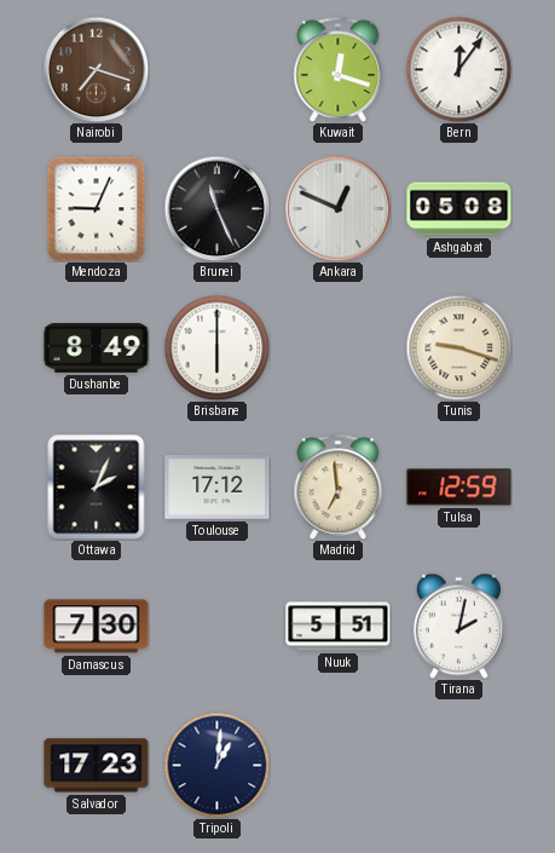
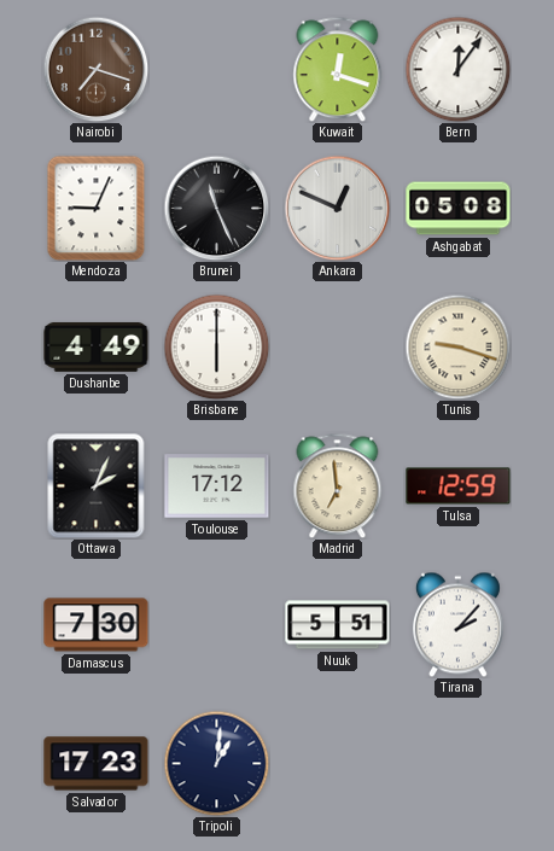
Dushanbe: 8:49 -> 4:49 (97, 346)
Tirana: 2:02 -> 2:07 (457, 624)
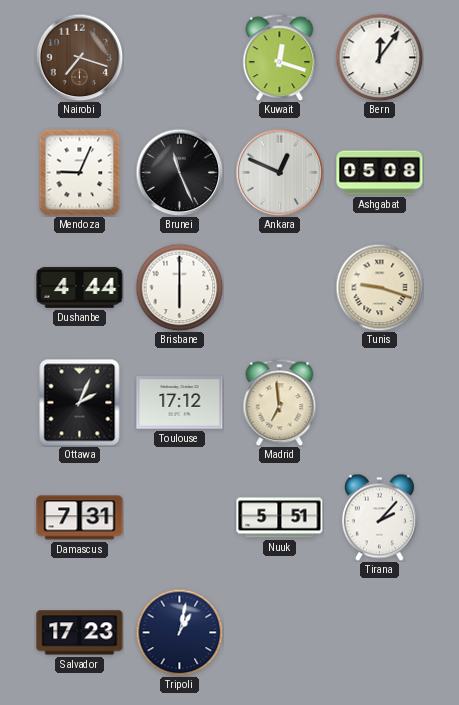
Dushanbe: 4:49 -> 4:44 (80, 287)
Tulsa: 12:59 -> none (459, 486)
Damascus: 7:30 -> 7:31 (80, 518)
Tripoli: 1:01 -> 1:02 (179, 632)
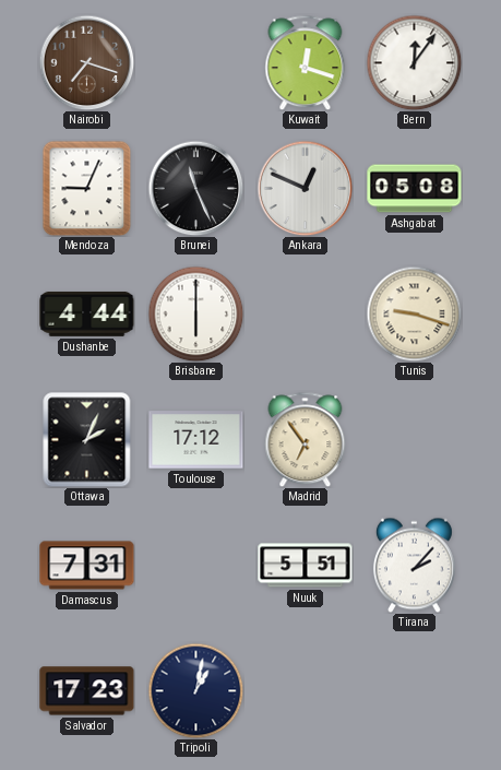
Madrid: 6:59 -> 6:54 (306, 439)
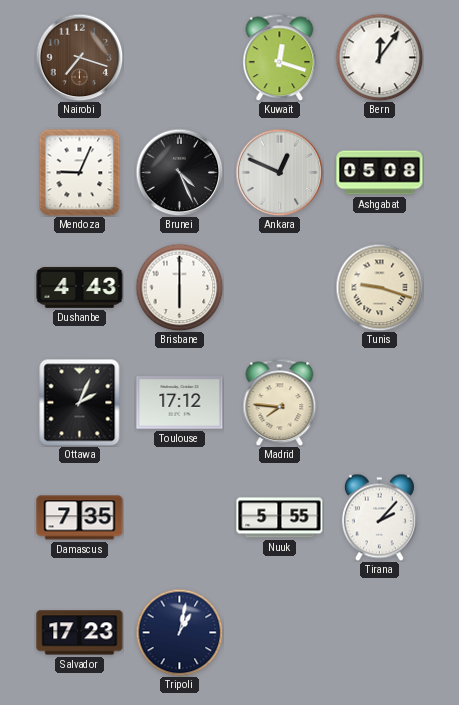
Brunei: 11:26 -> 4:26 (179, 172)
Dushanbe: 4:44 -> 4:43 (80, 287)
Madrid: 6:54 -> 7:46 (280, 402)
Damascus: 7:31 -> 7:35 (80, 518)
Nuuk: 5:51 -> 5:55 (280, 518)
